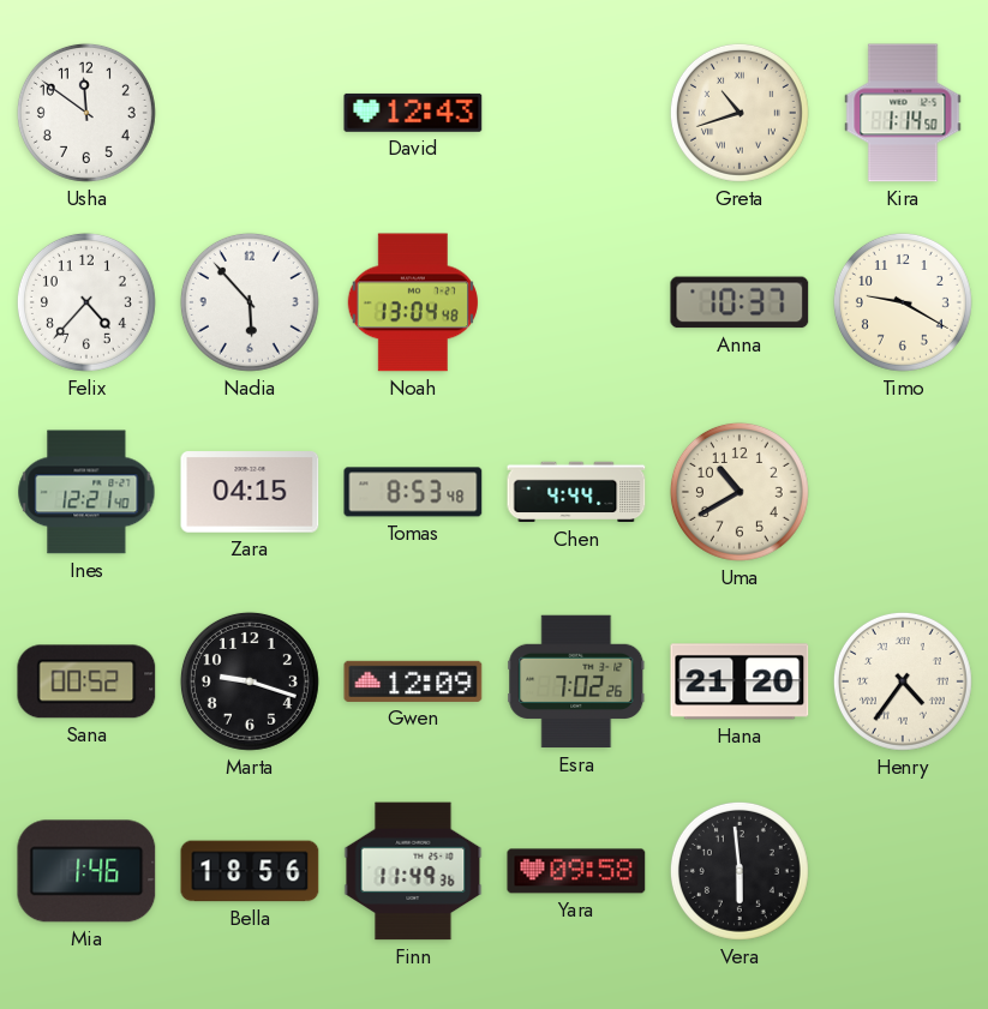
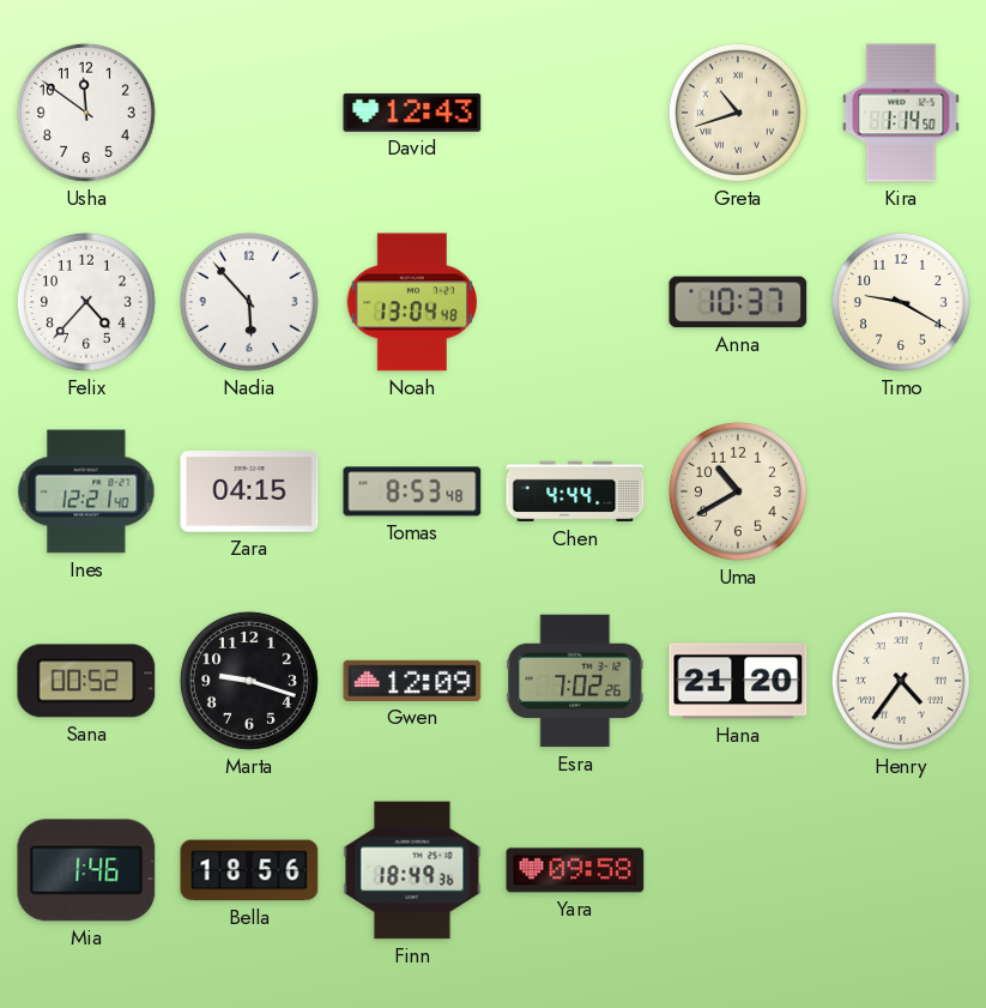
Finn: 11:49 -> 18:49 (412, 870)
Vera: 5:59 -> none (739, 871)
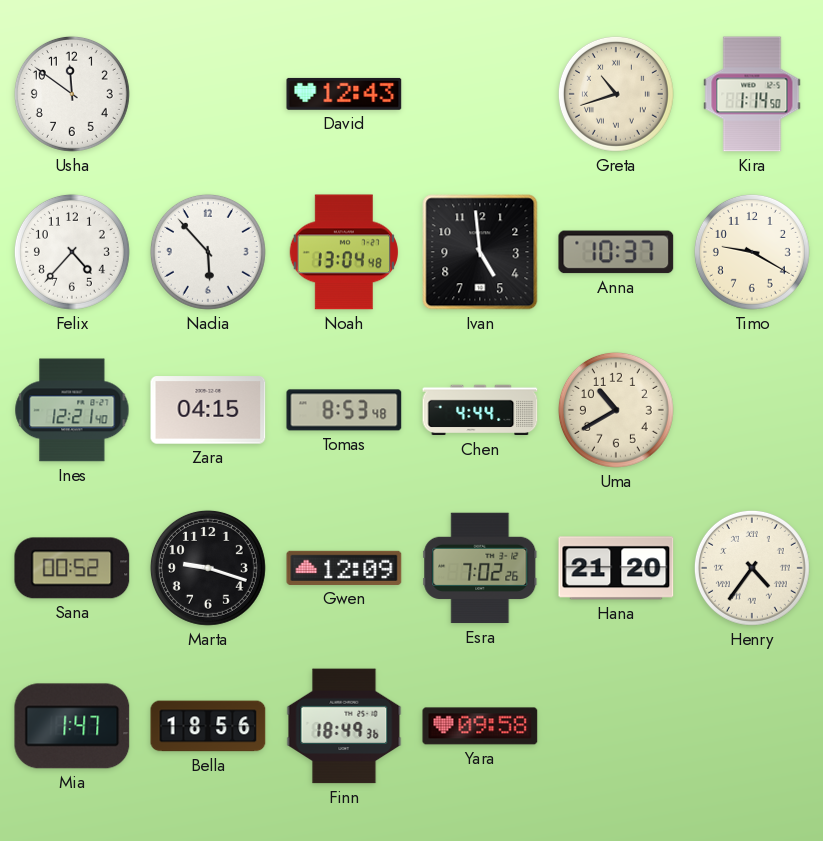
Ivan: none -> 4:59 (480, 252)
Mia: 1:46 -> 1:47 (72, 726)
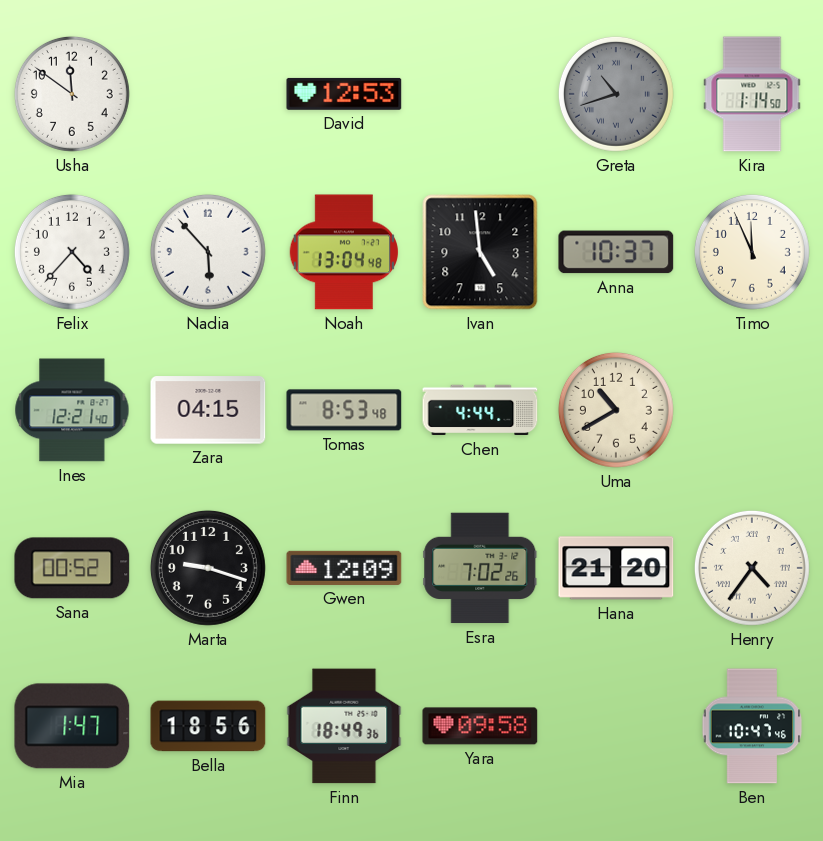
David: 12:43 -> 12:53 (344, 94)
Greta dial: cream -> grey (616, 94)
Timo: 9:20 -> 11:56 (752, 252)
Ben: none -> 10:47 (752, 726)
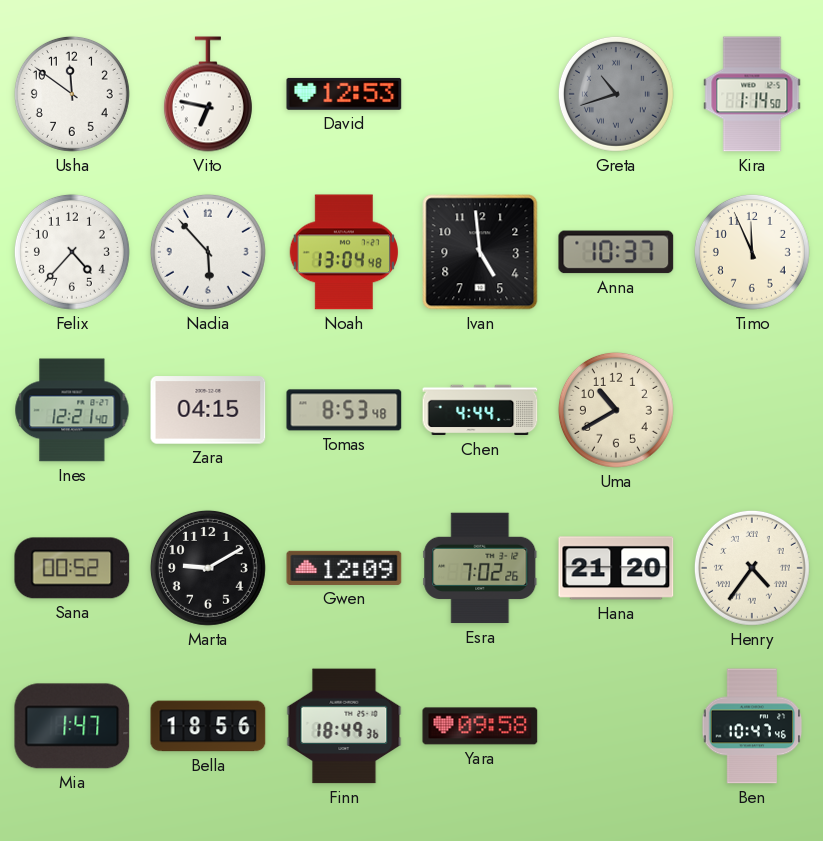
Vito: none -> 6:47 (208, 94)
Marta: 9:18 -> 9:10 (208, 568)
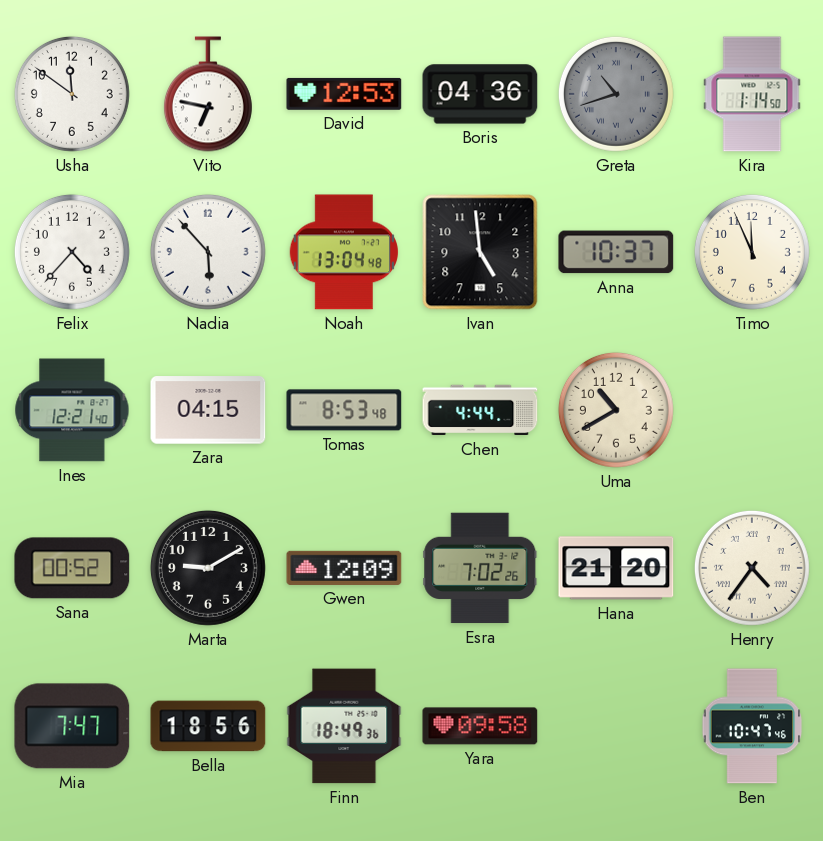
Boris: none -> 04:36 (480, 94)
Mia: 1:47 -> 7:47 (72, 726)
